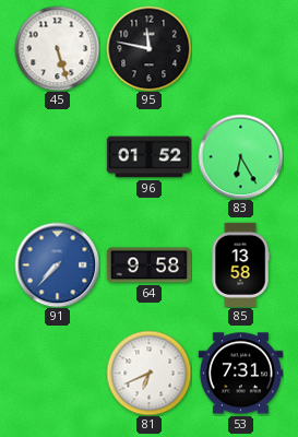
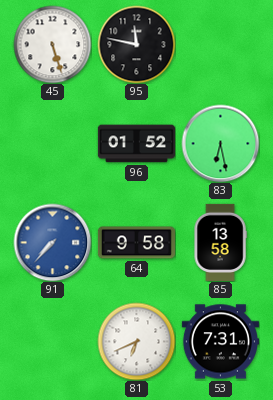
83: 6:25 -> 6:28 (220, 143)
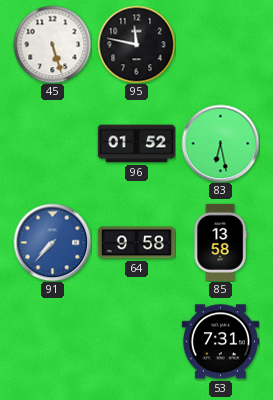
81: 6:41 -> none (136, 341)
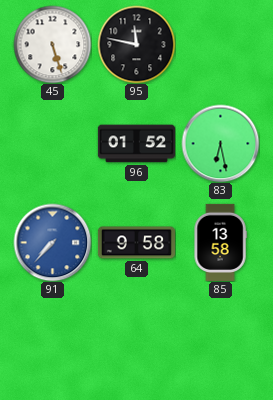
53: 7:31 -> none (220, 342)
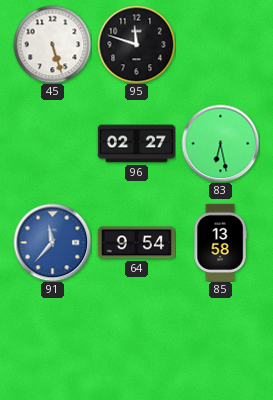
95: 11:47 -> 11:48 (136, 44)
96: 01:52 -> 02:27 (136, 144)
91: 7:37 -> 11:37 (52, 242)
64: 9:58 -> 9:54 (136, 243)
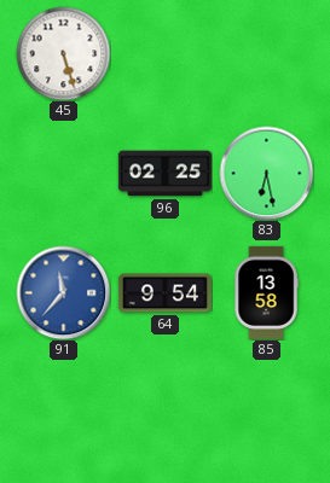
95: 11:48 -> none (136, 44)
96: 02:27 -> 02:25 (164, 174)
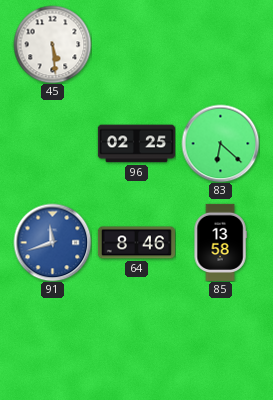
45: 5:27 -> 5:29 (52, 44)
83: 6:28 -> 6:22 (220, 143)
91: 11:37 -> 11:42 (52, 242)
64: 9:54 -> 8:46 (136, 243)
